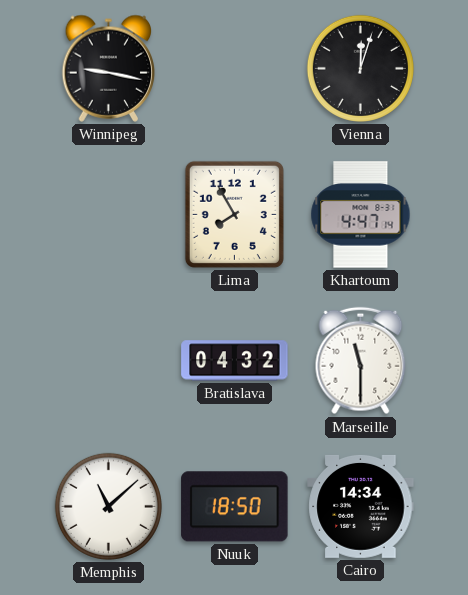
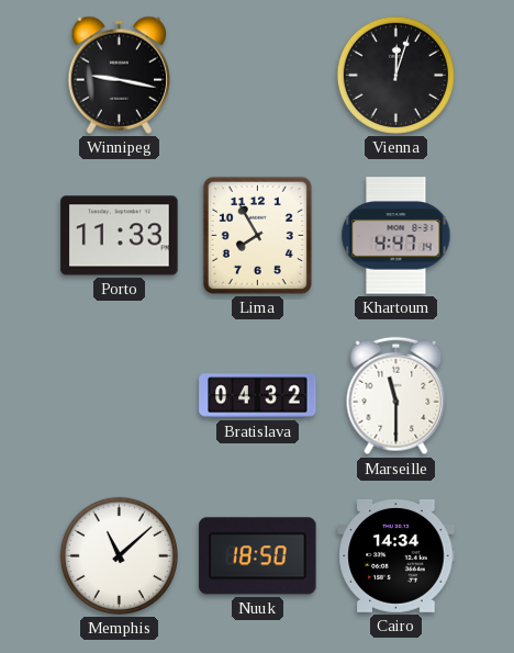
Porto: none -> 11:33 (120, 236)
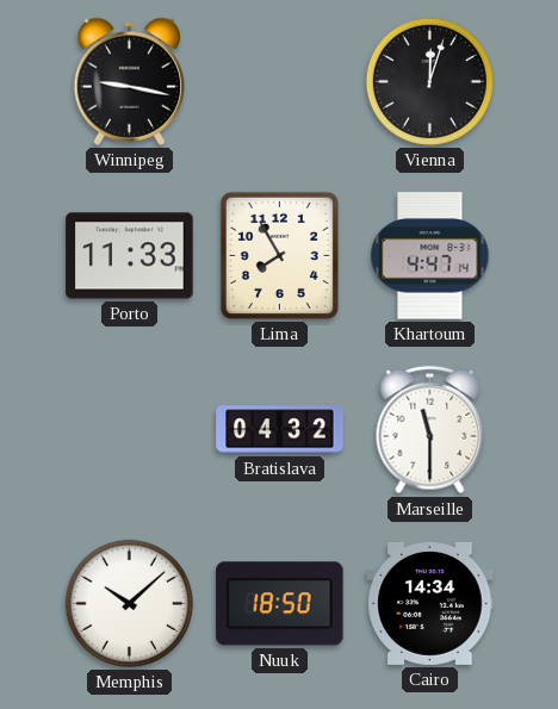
Memphis: 11:08 -> 10:08 (129, 603)
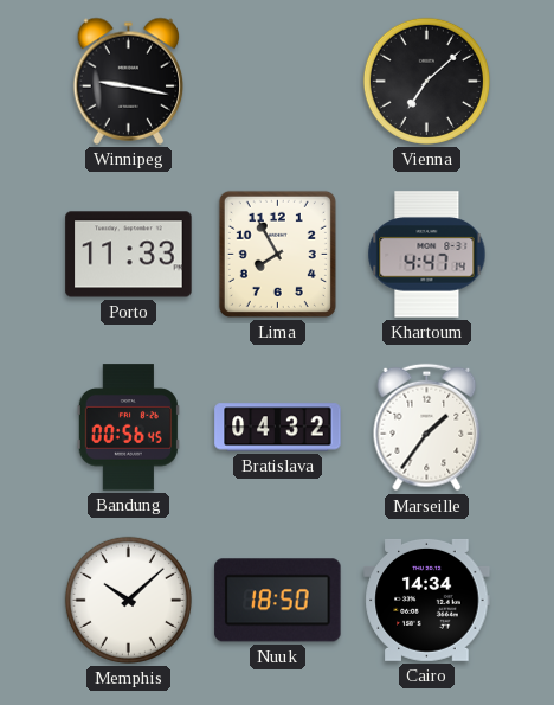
Vienna: 12:03 -> 7:08 (426, 81)
Bandung: none -> 00:56 (128, 428)
Marseille: 11:30 -> 1:36 (427, 428)
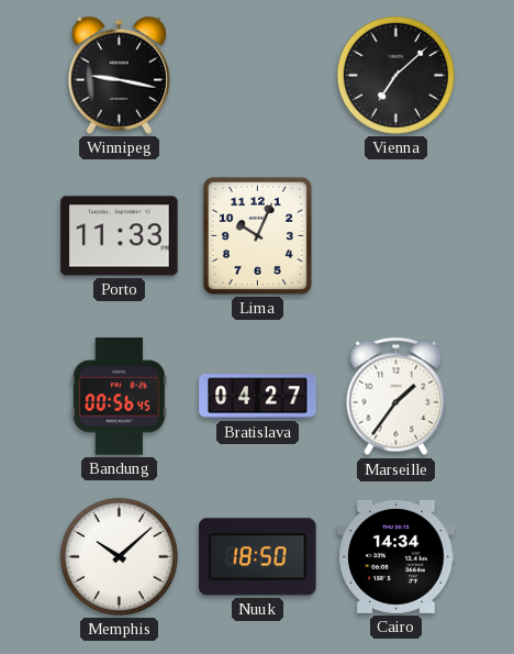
Lima: 7:55 -> 10:04 (257, 235)
Khartoum: 4:47 -> none (427, 255)
Bratislava: 04:32 -> 04:27 (258, 397)
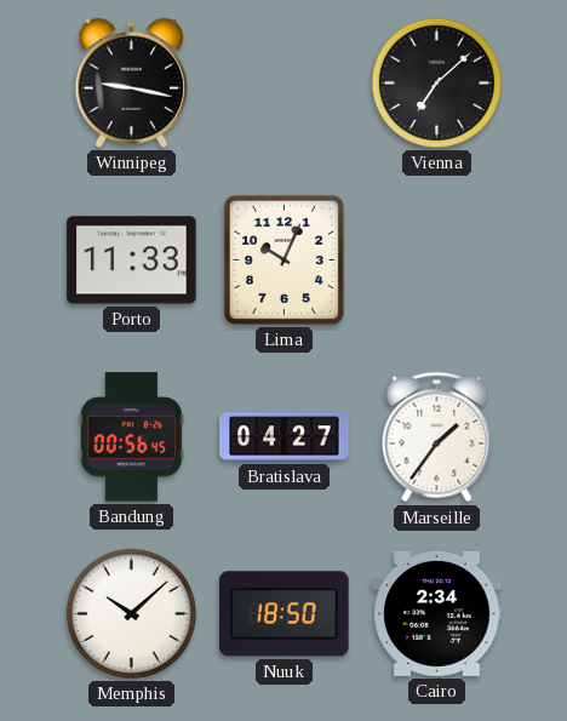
Cairo: 14:34 -> 2:34 (437, 613)
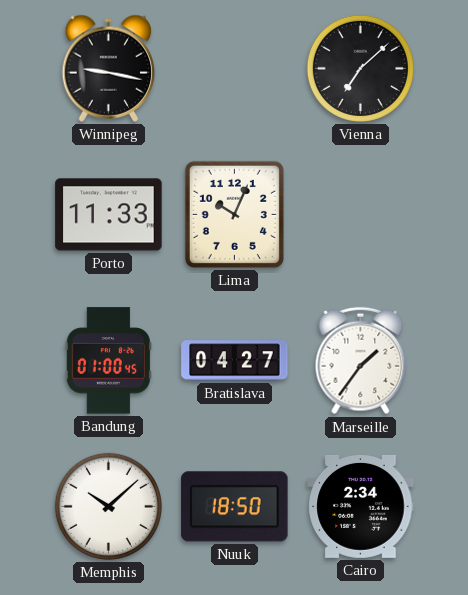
Bandung: 00:56 -> 01:00 (108, 361)
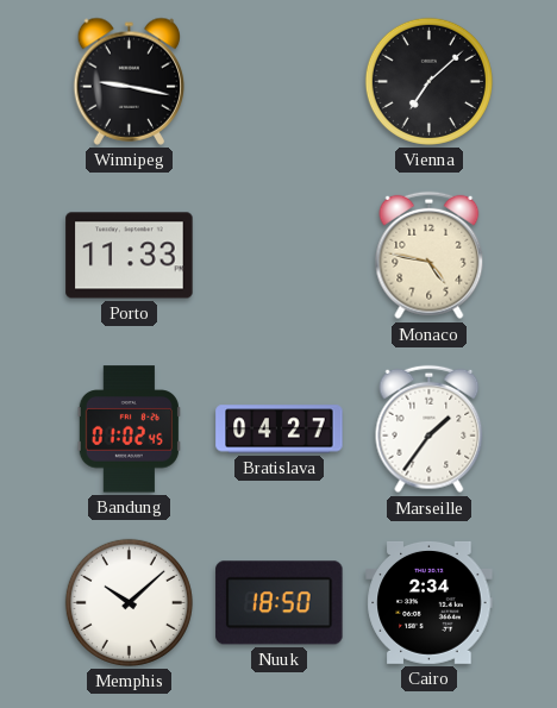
Lima: 10:04 -> none (234, 214)
Monaco: none -> 4:47 (430, 256)
Bandung: 01:00 -> 01:02 (129, 430)
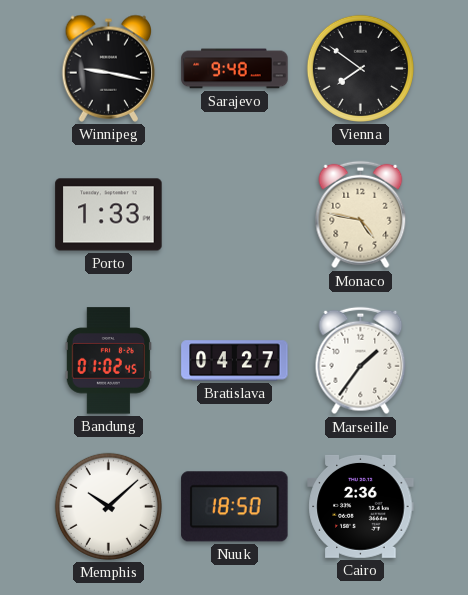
Sarajevo: none -> 9:48 (235, 69)
Vienna: 7:08 -> 7:51 (360, 68)
Porto: 11:33 -> 1:33 (109, 215)
Cairo: 2:34 -> 2:36 (361, 506)
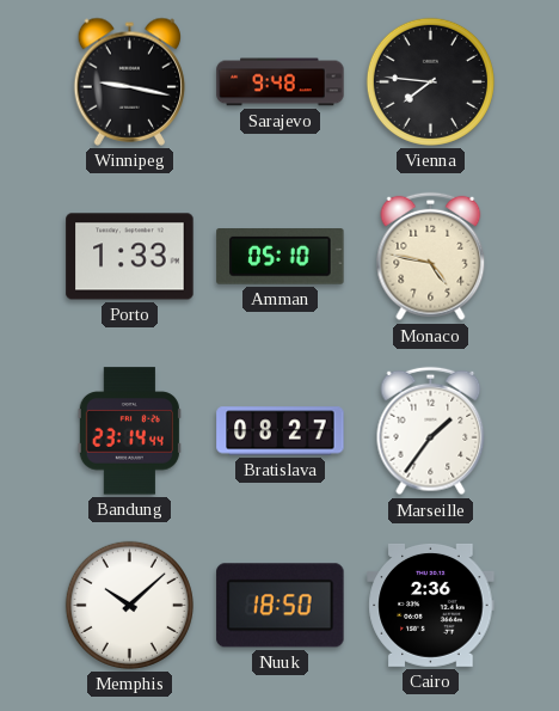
Vienna: 7:51 -> 7:46 (430, 81)
Amman: none -> 05:10 (281, 257)
Bandung: 01:02 -> 23:14 (129, 431)
Bratislava: 04:27 -> 08:27 (281, 431)
